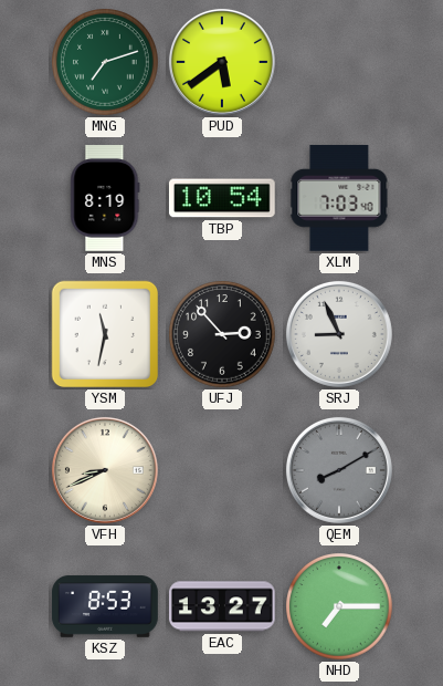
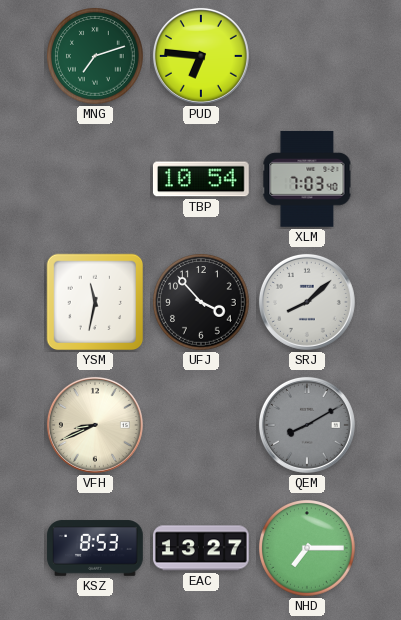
PUD: 5:39 -> 6:46 (201, 56)
MNS: 8:19 -> none (105, 199)
UFJ: 2:53 -> 3:53 (201, 302)
SRJ: 8:56 -> 8:08 (307, 302)
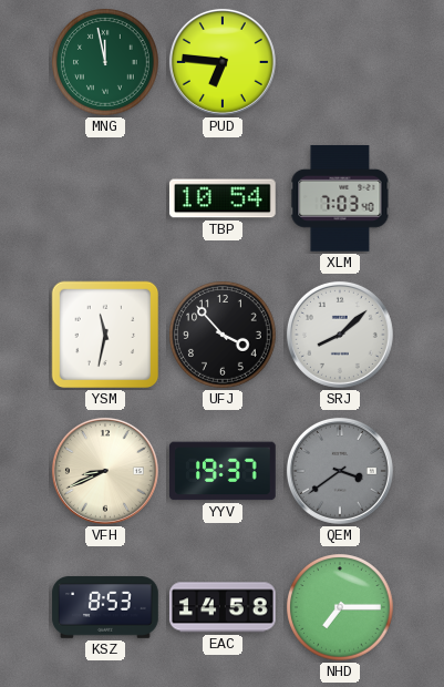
MNG: 7:12 -> 11:58 (105, 62)
YYV: none -> 19:37 (224, 471)
QEM: 8:10 -> 3:39 (340, 471)
EAC: 13:27 -> 14:58 (224, 607)
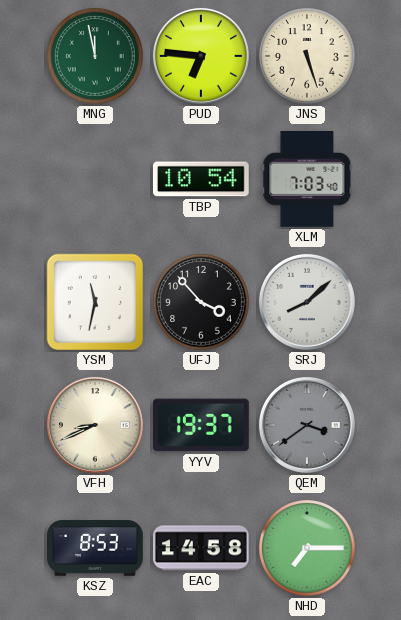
JNS: none -> 5:27 (307, 56)
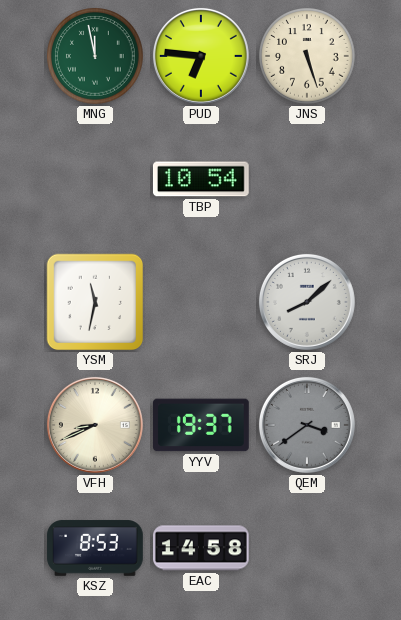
XLM: 7:03 -> none (307, 179)
UFJ: 3:53 -> none (201, 302)
NHD: 7:15 -> none (307, 548)
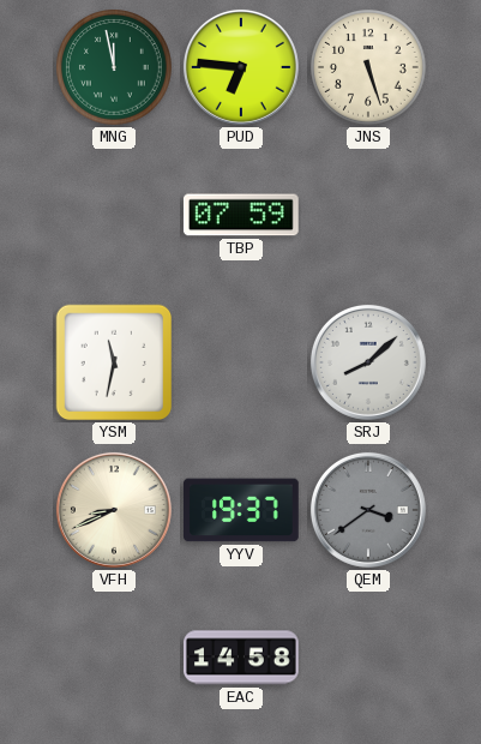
TBP: 10:54 -> 07:59 (241, 215)
KSZ: 8:53 -> none (95, 548)
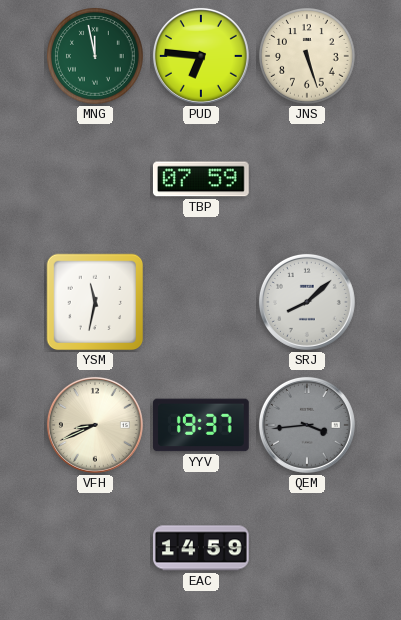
QEM: 3:39 -> 3:44 (307, 425)
EAC: 14:58 -> 14:59 (202, 548)
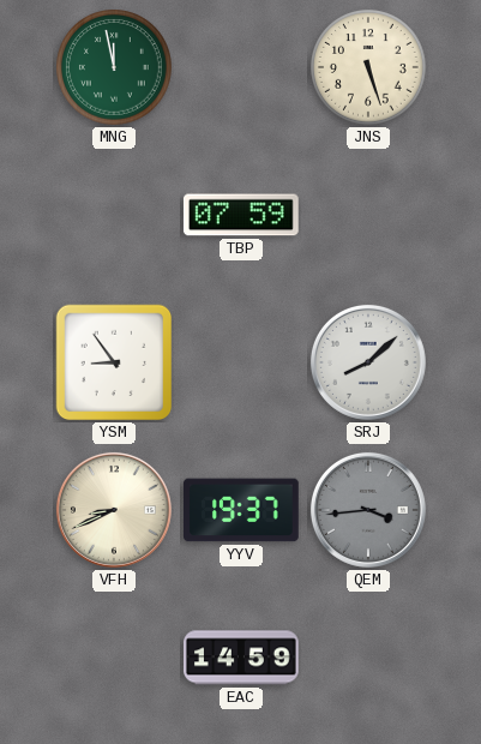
PUD: 6:46 -> none (201, 56)
YSM: 11:32 -> 8:54 (114, 362)
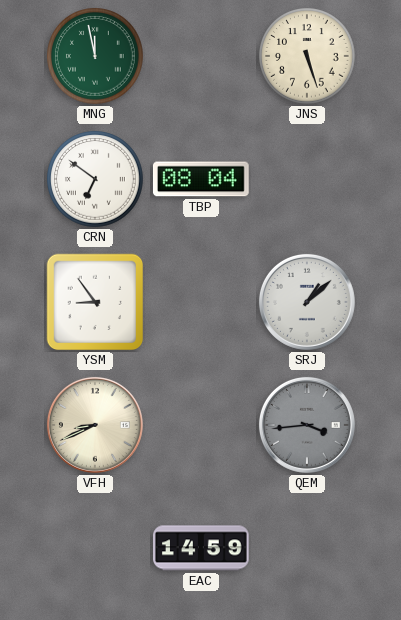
CRN: none -> 6:51 (95, 179)
TBP: 07:59 -> 08:04 (201, 179)
SRJ: 8:08 -> 1:08 (307, 302)
YYV: 19:37 -> none (242, 510)
